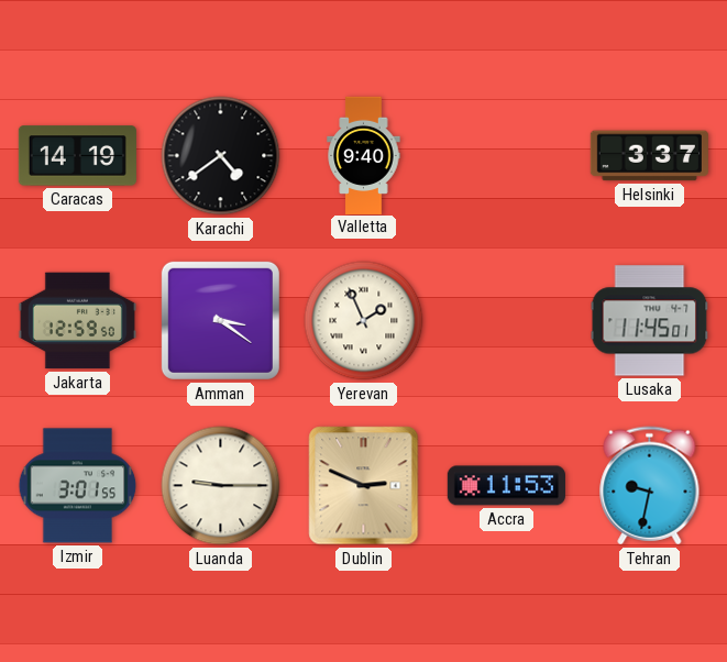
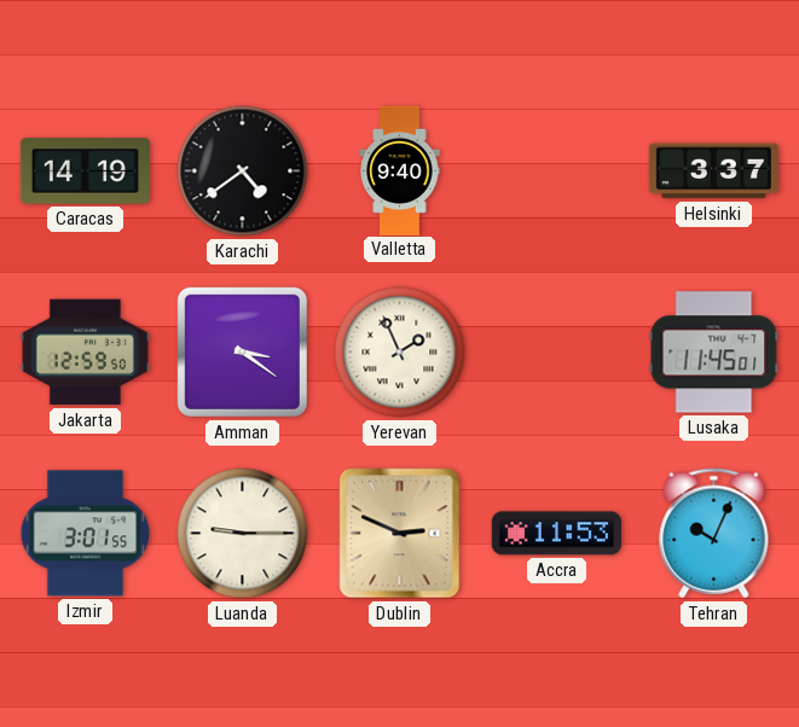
Tehran: 9:32 -> 10:04 (714, 534)
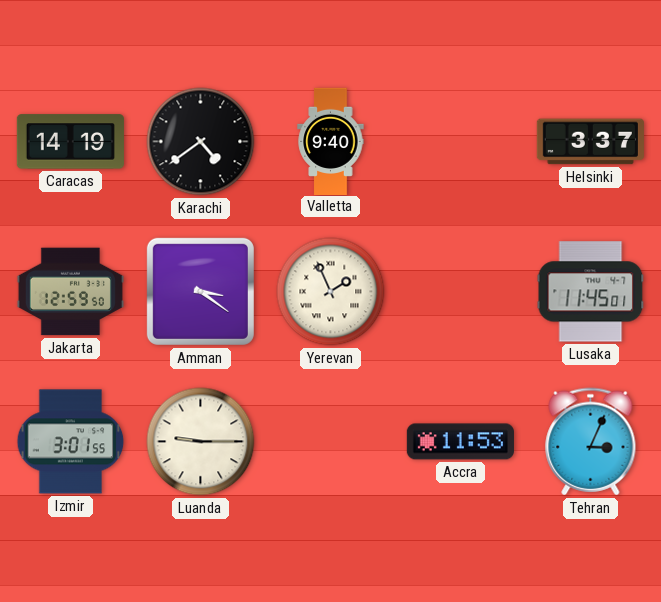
Dublin: 2:49 -> none (400, 534)
Tehran: 10:04 -> 3:04 (591, 442)
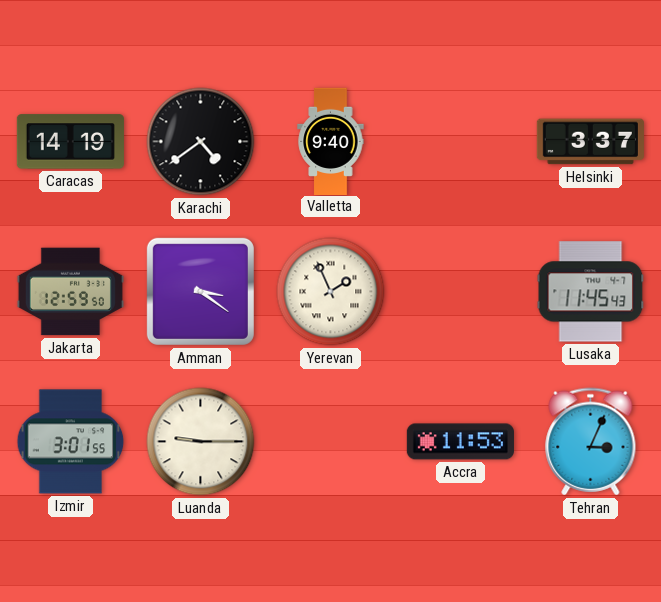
Lusaka: 11:45:01 -> 11:45:43 (591, 292)
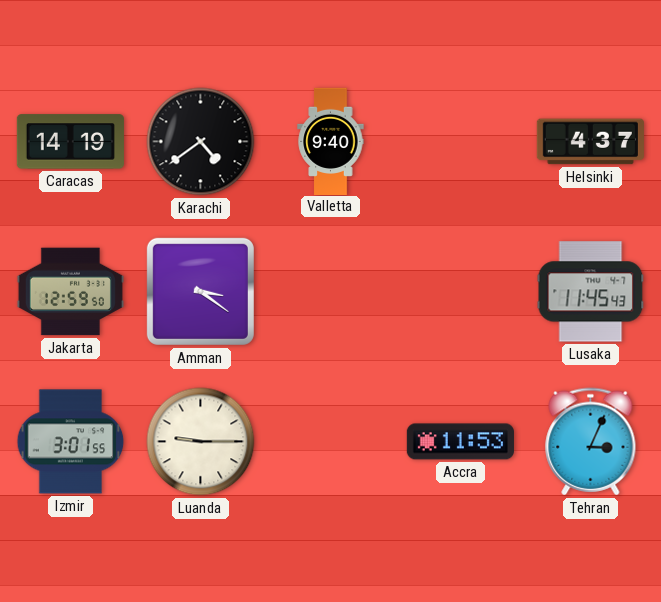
Helsinki: 3:37 -> 4:37 (590, 142)
Yerevan: 1:56 -> none (331, 292)
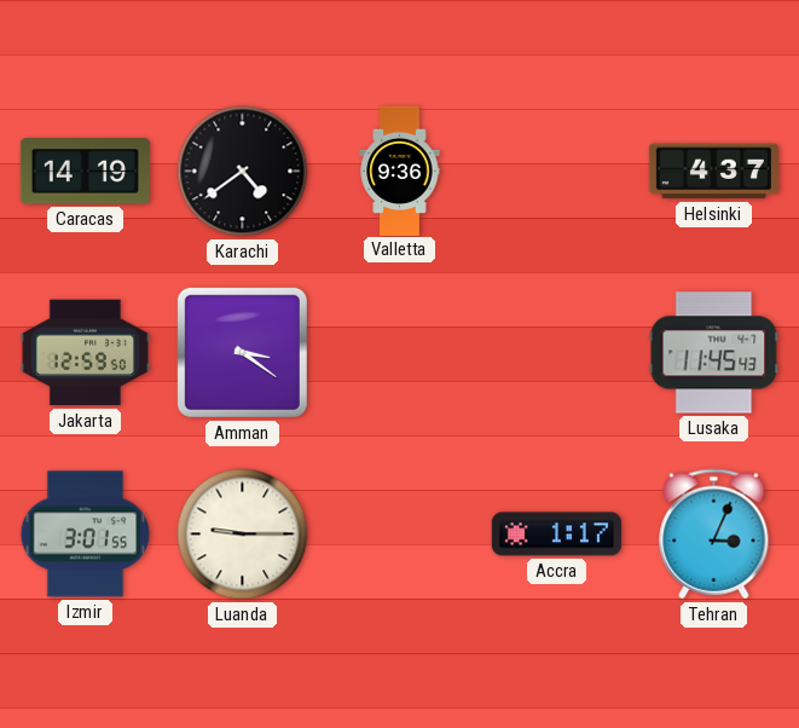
Valletta: 9:40 -> 9:36 (400, 171)
Accra: 11:53 -> 1:17 (556, 535)
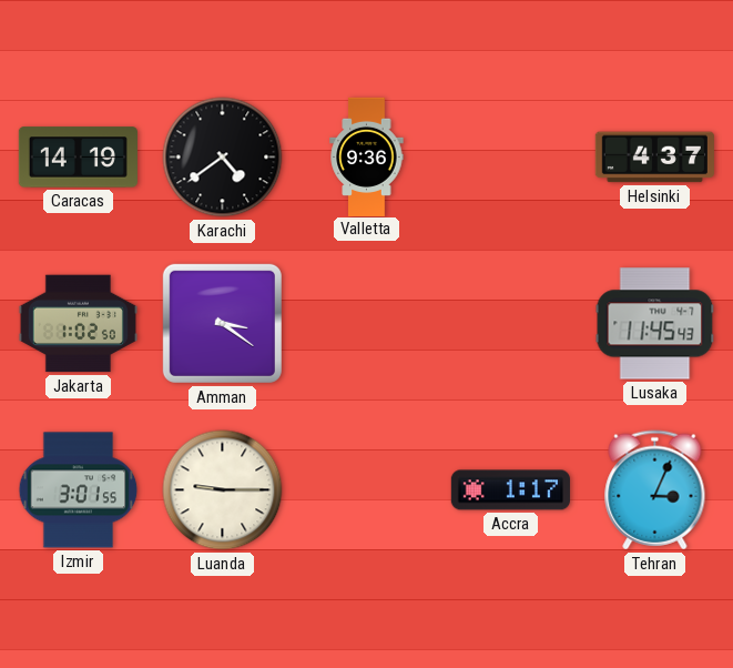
Jakarta: 12:59 -> 1:02 (78, 324)
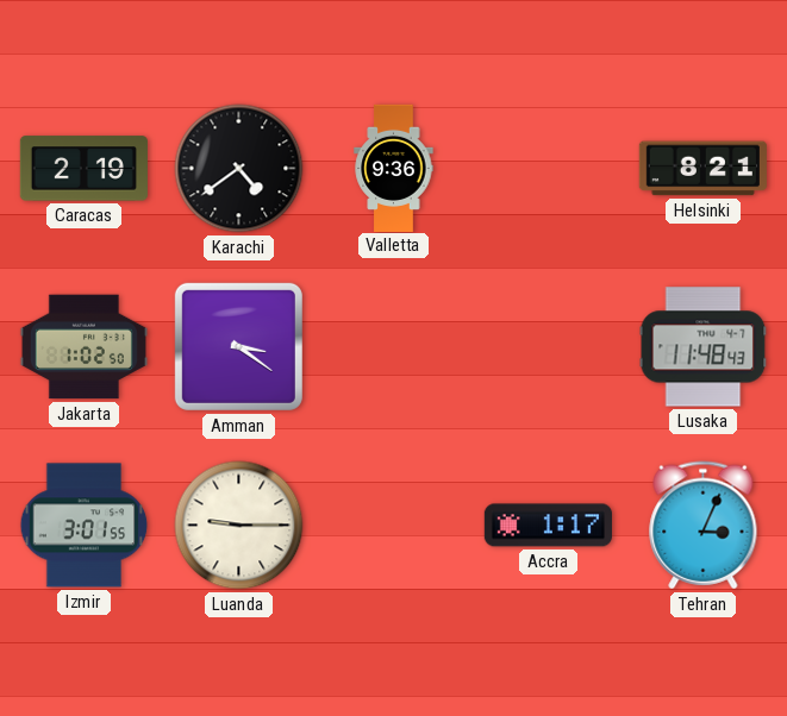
Caracas: 14:19 -> 2:19 (83, 169)
Helsinki: 4:37 -> 8:21 (702, 169)
Lusaka: 11:45 -> 11:48 (704, 347)
